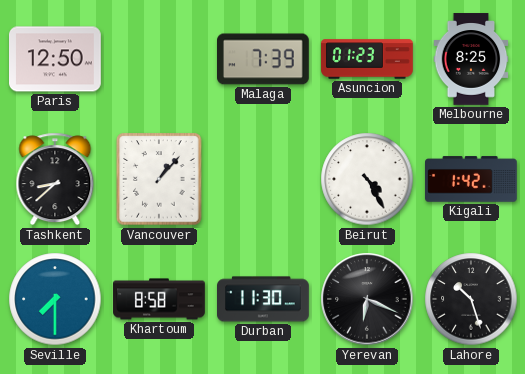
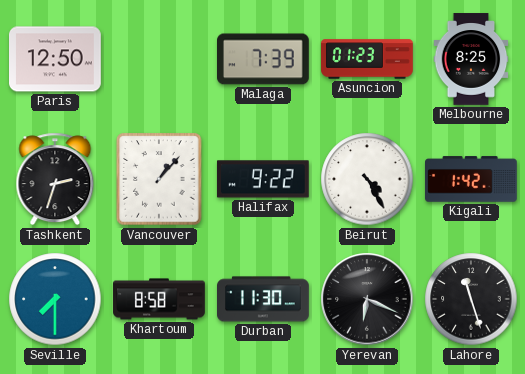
Tashkent: 8:38 -> 2:33 (55, 179)
Halifax: none -> 9:22 (263, 179)
Lahore: 10:27 -> 11:27 (471, 299)
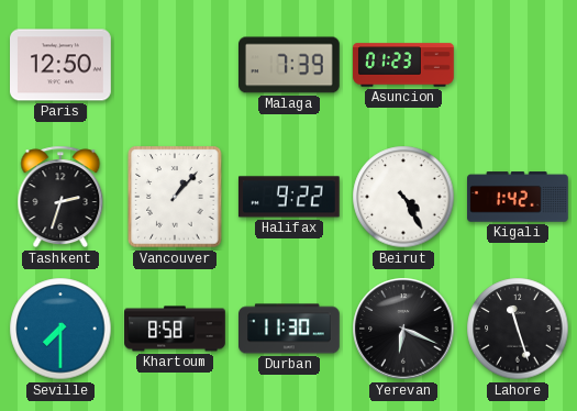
Melbourne: 8:25 -> none (471, 59)
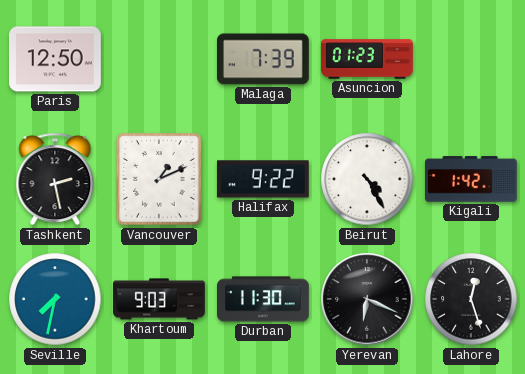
Tashkent: 2:33 -> 2:28 (55, 179)
Vancouver: 1:07 -> 1:11 (159, 179)
Seville: 7:30 -> 7:32 (55, 299)
Khartoum: 8:58 -> 9:03 (159, 299)
Lahore: 11:27 -> 12:27 (471, 299)
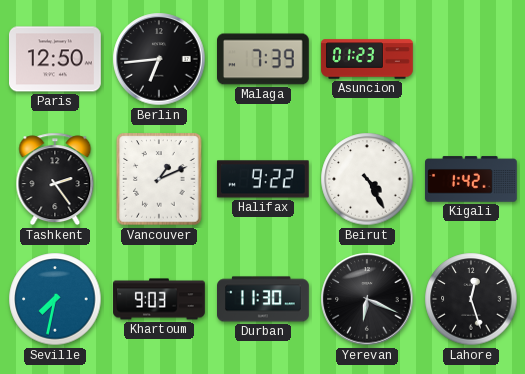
Berlin: none -> 6:44 (159, 59)
Tashkent: 2:28 -> 2:24 (55, 179)
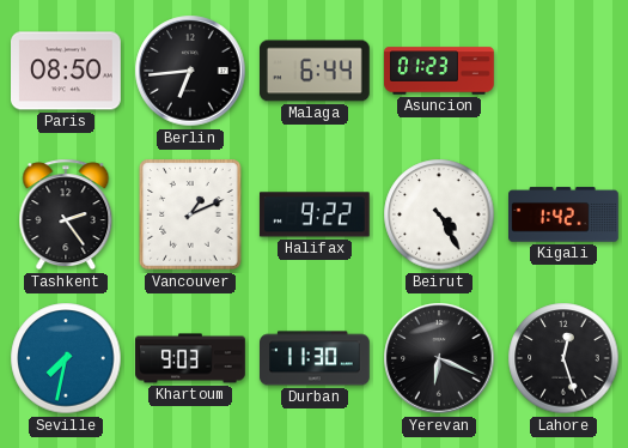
Paris: 12:50 -> 08:50 (67, 71)
Malaga: 7:39 -> 6:44 (316, 71)
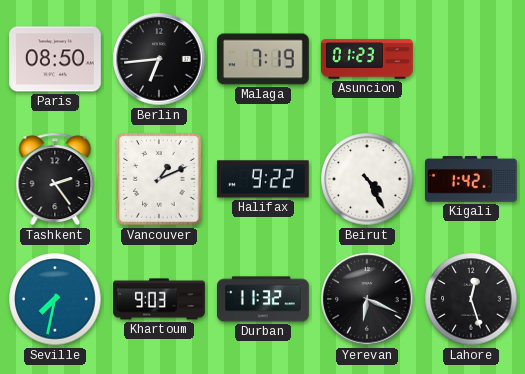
Malaga: 6:44 -> 7:19 (264, 59)
Durban: 11:30 -> 11:32 (264, 299)
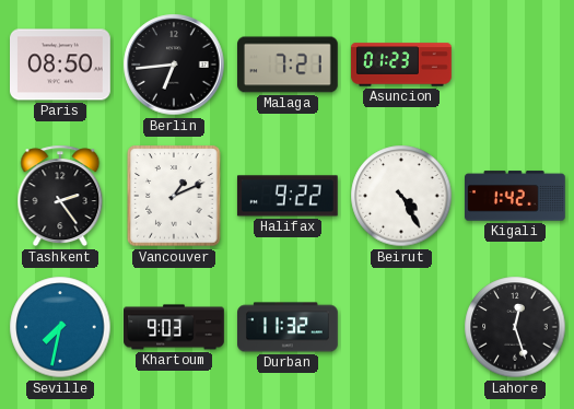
Malaga: 7:19 -> 7:21 (289, 65)
Yerevan: 6:19 -> none (367, 299)
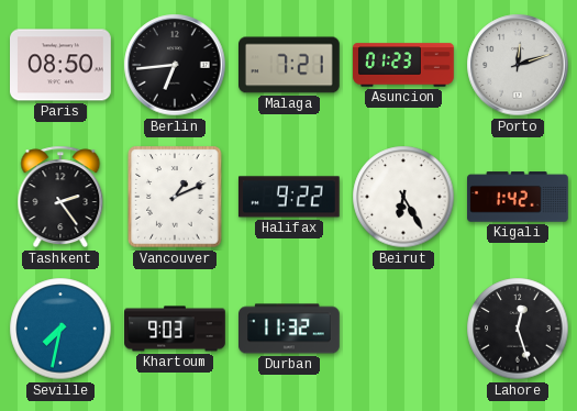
Porto: none -> 12:12 (518, 65)
Beirut: 4:25 -> 6:25 (403, 197)
